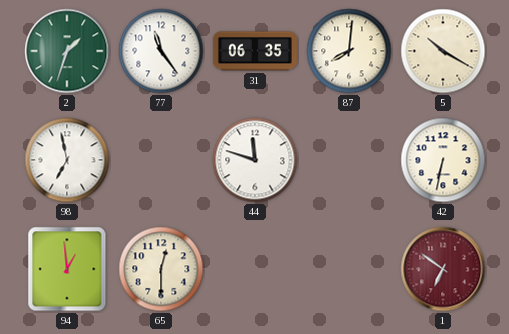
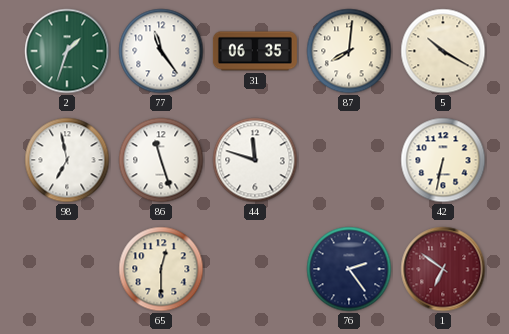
86: none -> 11:27 (161, 160)
94: 12:59 -> none (67, 269)
76: none -> 2:24 (349, 269)
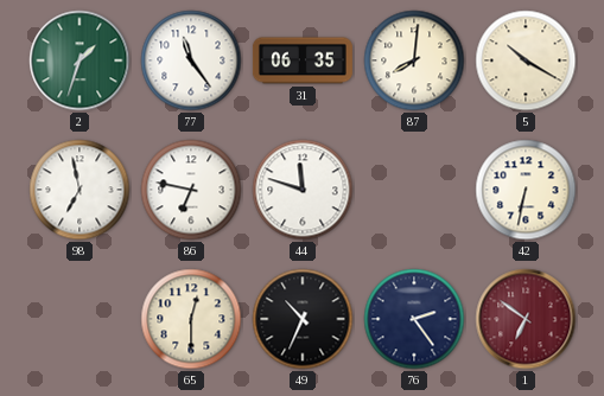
86: 11:27 -> 6:47 (191, 190)
49: none -> 10:34 (303, 319)
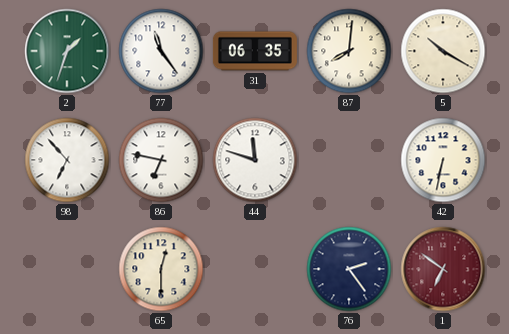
98: 6:58 -> 6:53 (67, 160)
49: 10:34 -> none (303, 319)
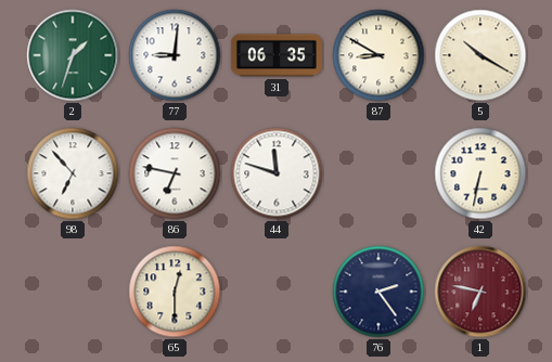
77: 11:24 -> 9:01 (175, 55)
87: 8:01 -> 8:50 (378, 55)
1: 6:51 -> 6:47 (480, 292)
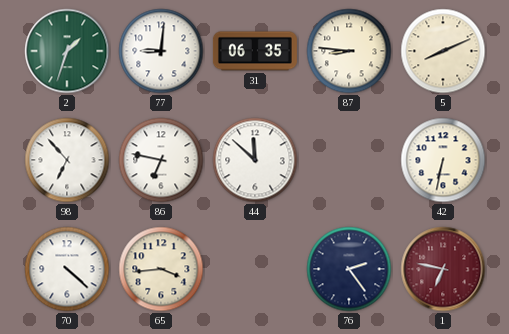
87: 8:50 -> 8:46 (349, 51)
5: 10:20 -> 8:11 (443, 51)
44: 11:48 -> 11:52 (255, 160)
70: none -> 4:22 (67, 269)
65: 12:30 -> 3:44 (161, 269)
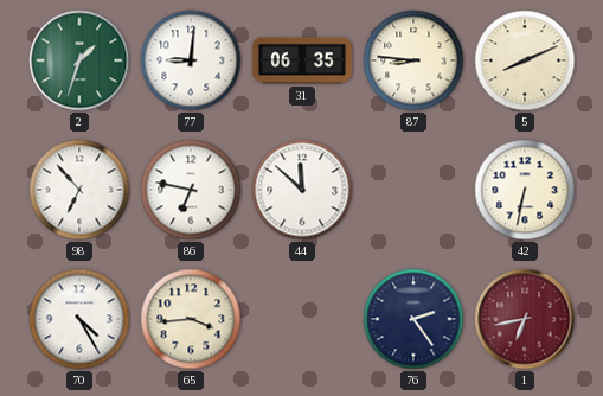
70: 4:22 -> 4:25 (79, 319)
1: 6:47 -> 6:43 (525, 319)
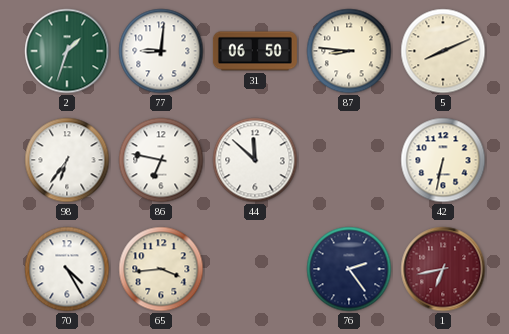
31: 06:35 -> 06:50 (255, 51)
98: 6:53 -> 6:36 (67, 160)
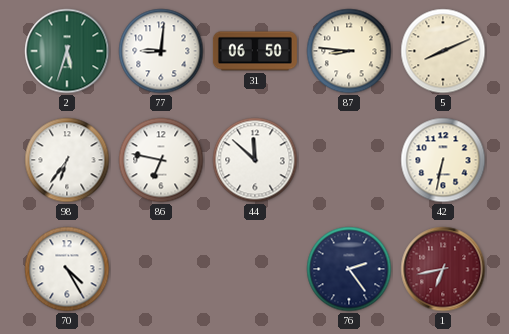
2: 1:33 -> 5:33 (67, 51)
65: 3:44 -> none (161, 269)
